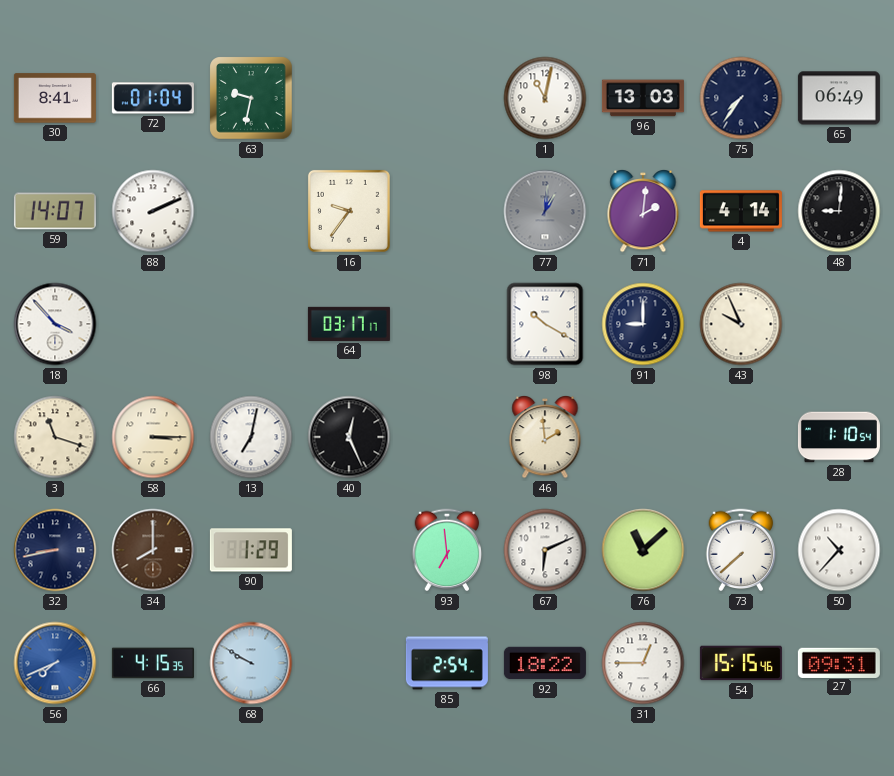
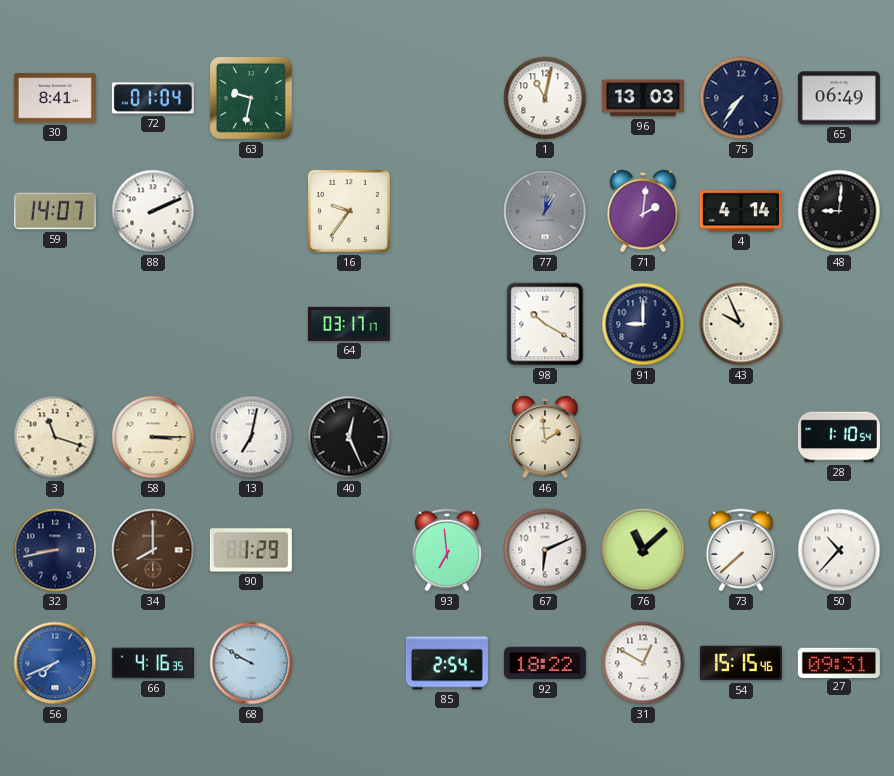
18: 3:53 -> none (55, 324)
66: 4:15 -> 4:16 (153, 663)
31: 12:45 -> 12:50 (643, 663)
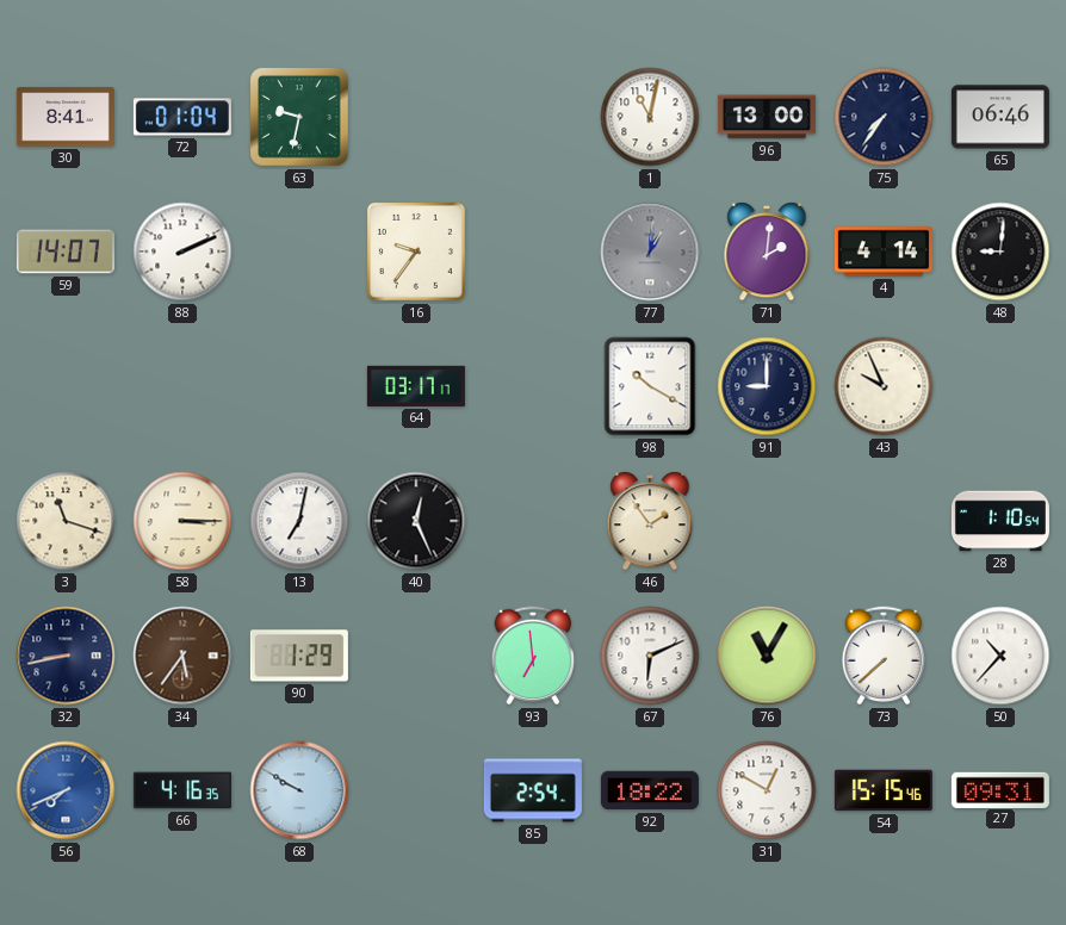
96: 13:03 -> 13:00 (767, 117)
65: 06:49 -> 06:46 (1000, 117)
46: 1:59 -> 1:54 (650, 522)
34: 8:00 -> 5:36 (182, 656)
76: 11:08 -> 11:05 (767, 656)
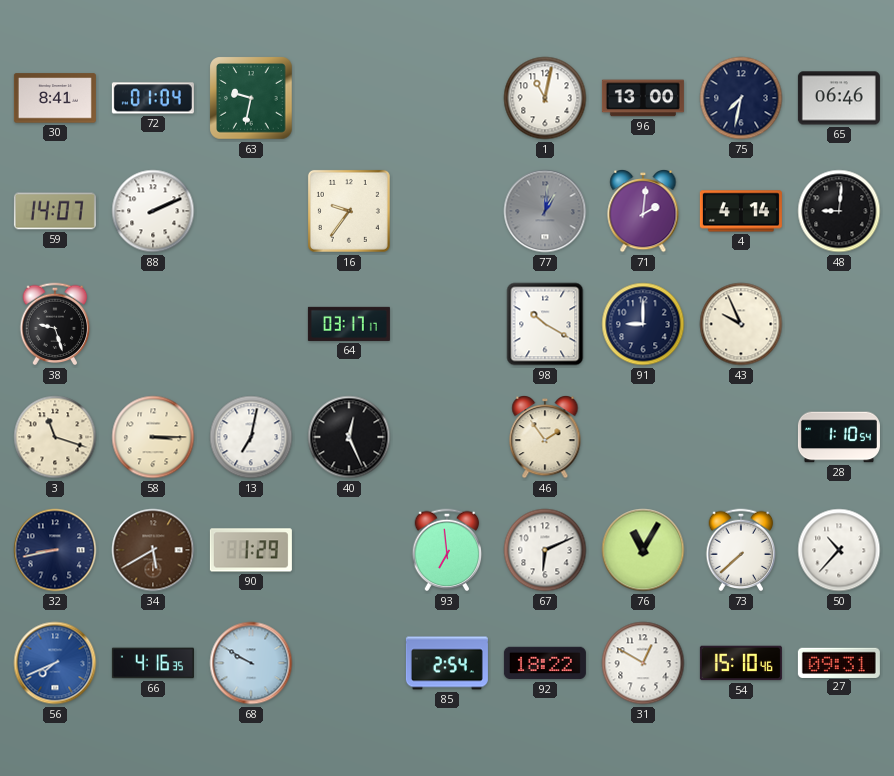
75: 7:36 -> 7:32 (741, 98)
38: none -> 9:27 (55, 324)
34: 5:36 -> 5:40 (153, 550)
54: 15:15 -> 15:10 (741, 663)
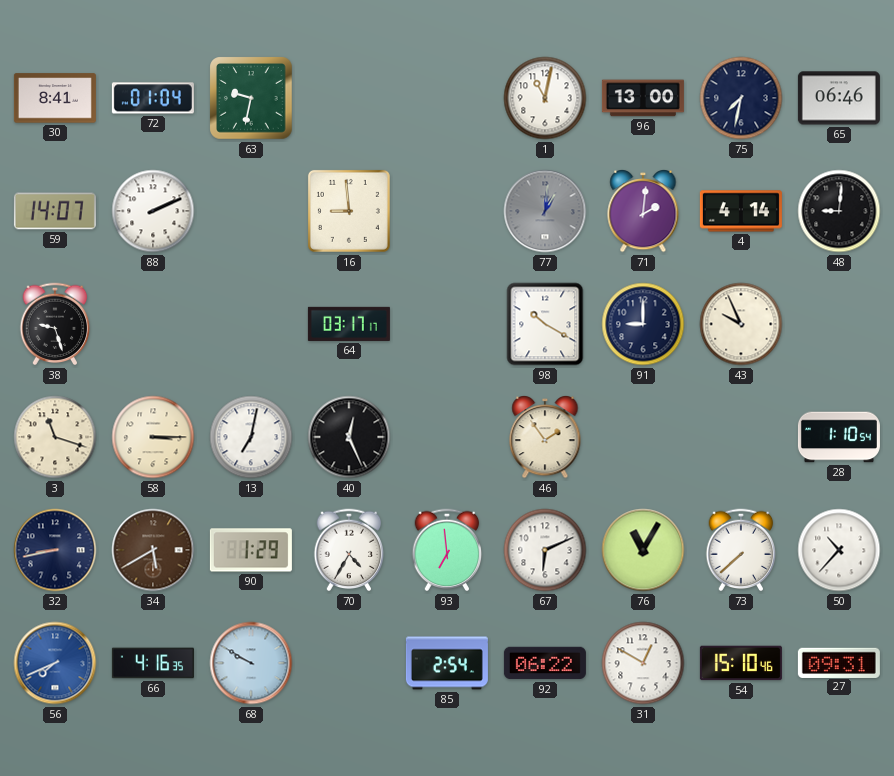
16: 9:36 -> 8:59 (349, 211)
70: none -> 4:35 (349, 550)
92: 18:22 -> 06:22 (545, 663)
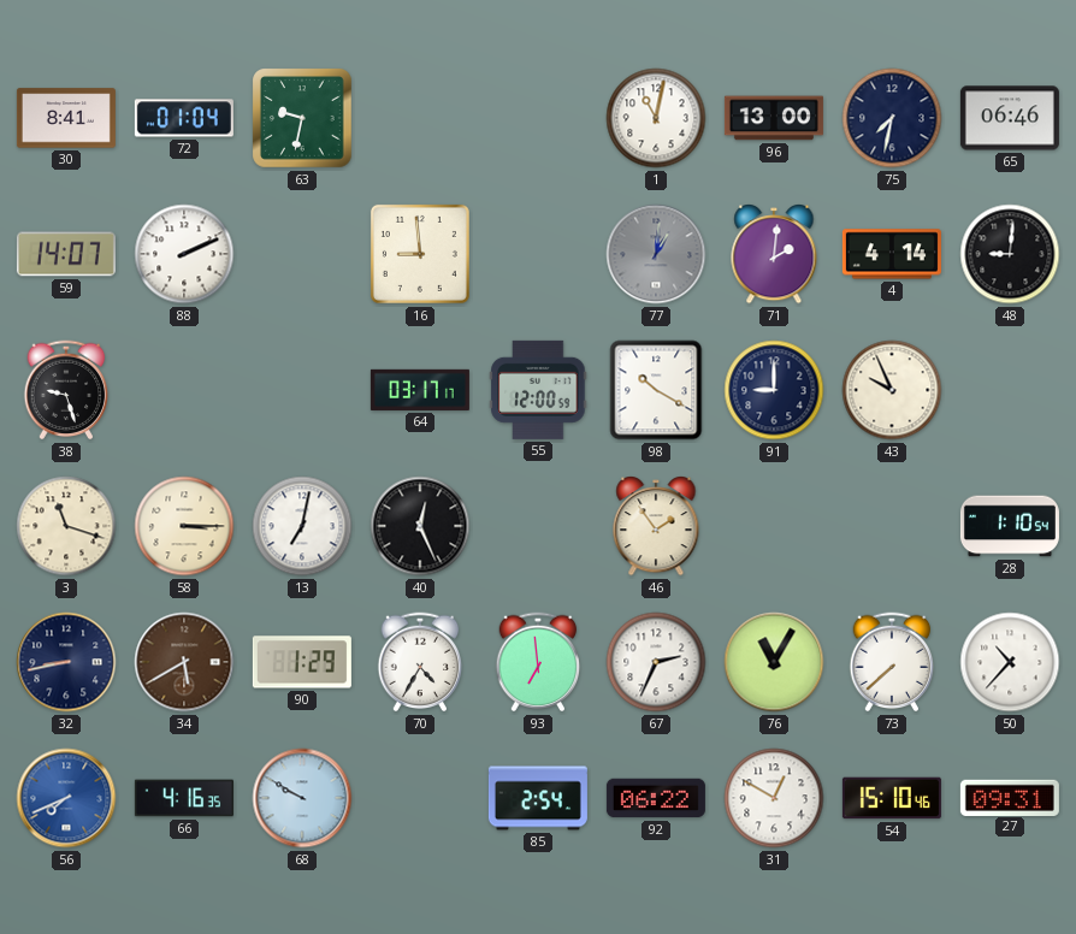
55: none -> 12:00 (538, 390)
67: 6:11 -> 2:34 (656, 662)
